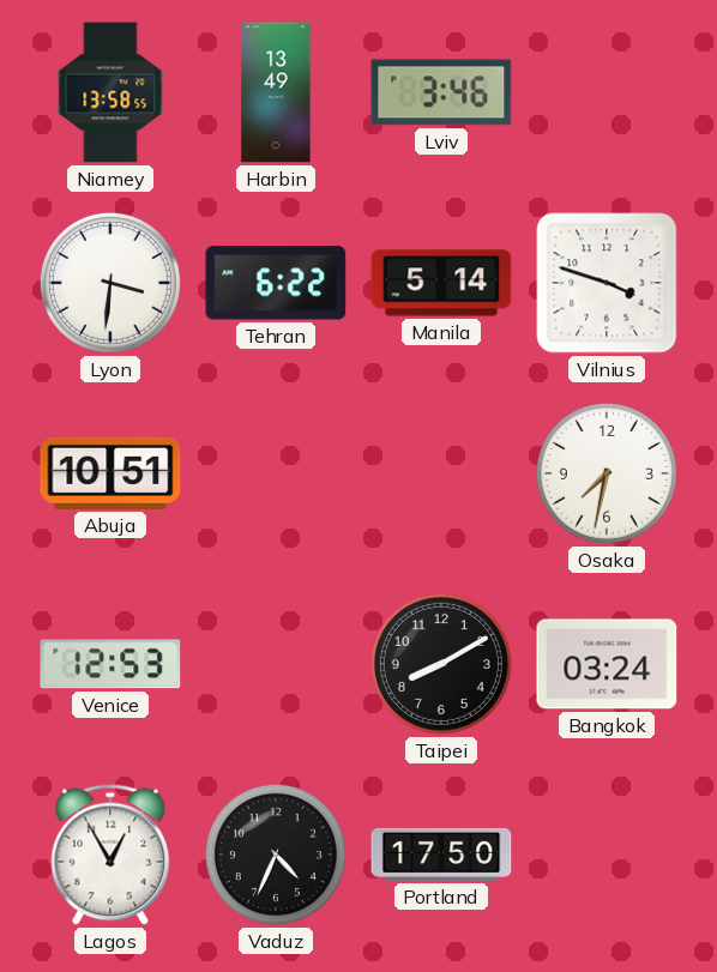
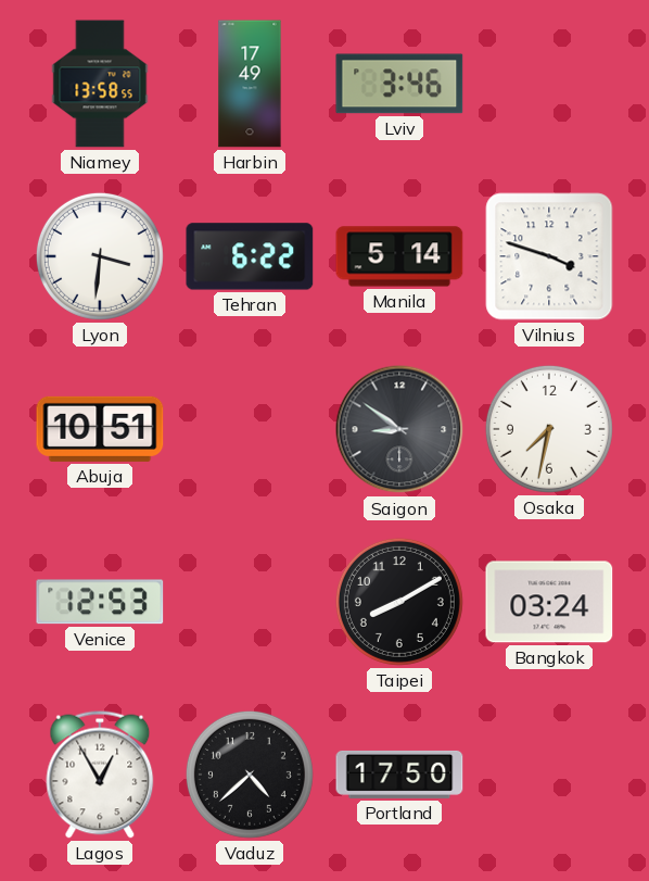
Harbin: 13:49 -> 17:49 (250, 84)
Saigon: none -> 8:51 (399, 429)
Vaduz: 4:34 -> 4:38 (250, 775)
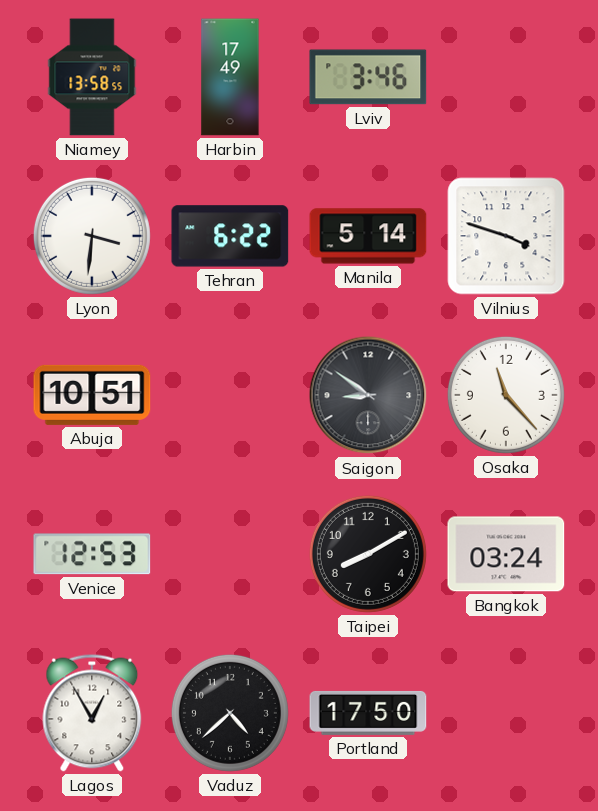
Osaka: 7:32 -> 11:23 (506, 395)
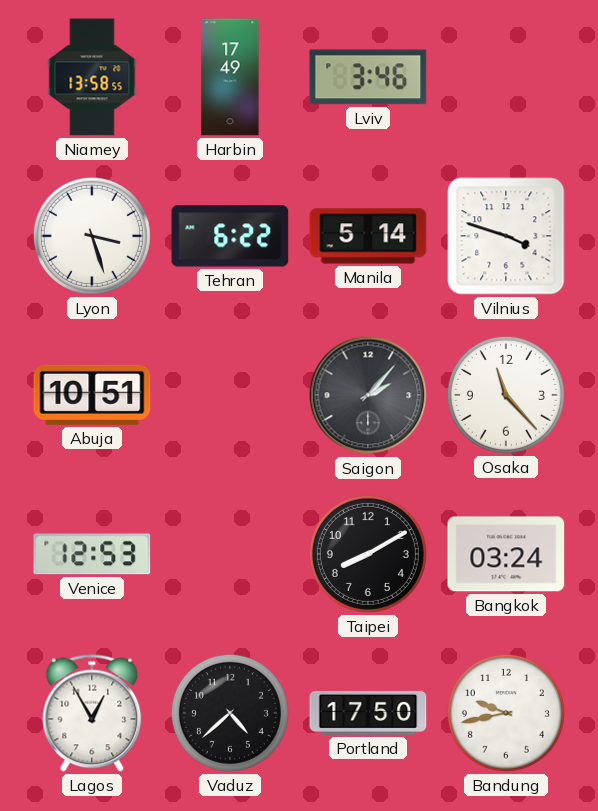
Lyon: 3:31 -> 3:27 (92, 236)
Saigon: 8:51 -> 2:07 (368, 395)
Bandung: none -> 9:43 (506, 713)
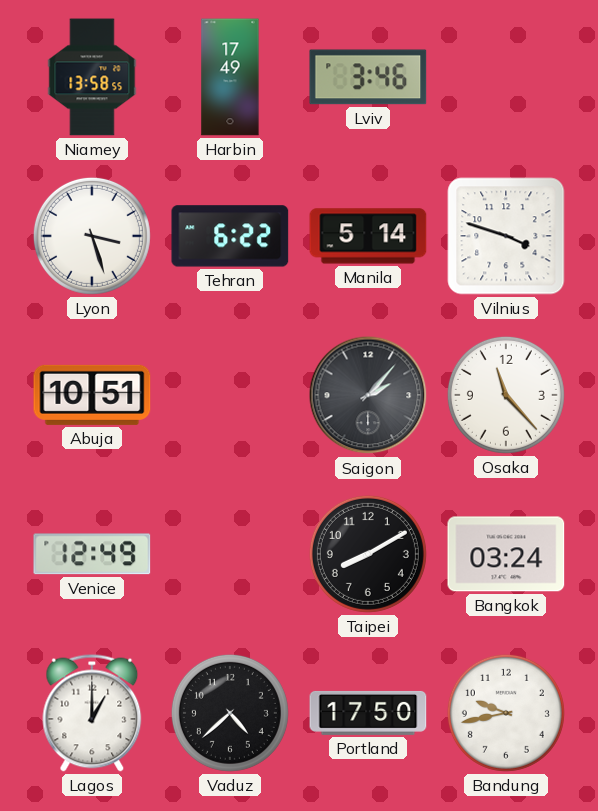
Venice: 12:53 -> 12:49 (92, 554)
Lagos: 12:55 -> 1:00 (92, 713)
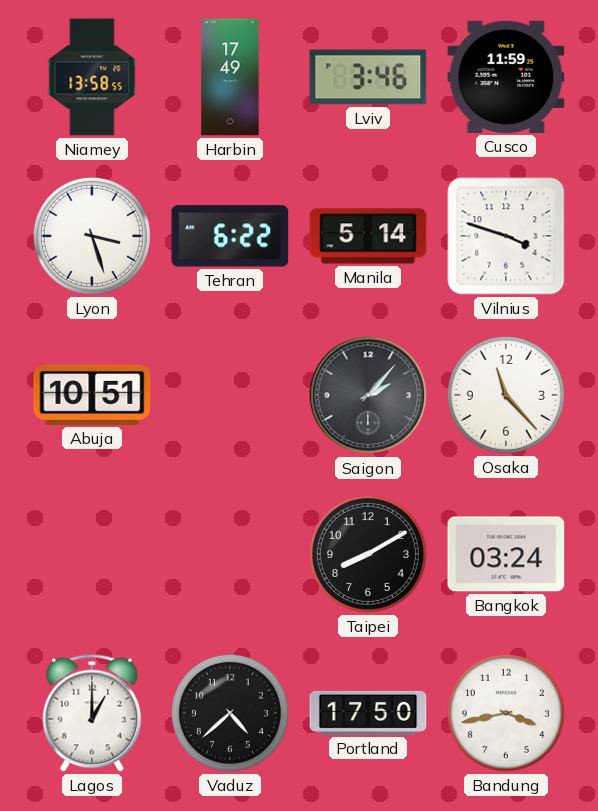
Cusco: none -> 11:59 (506, 77)
Venice: 12:49 -> none (92, 554)
Bandung: 9:43 -> 3:43 (506, 713)
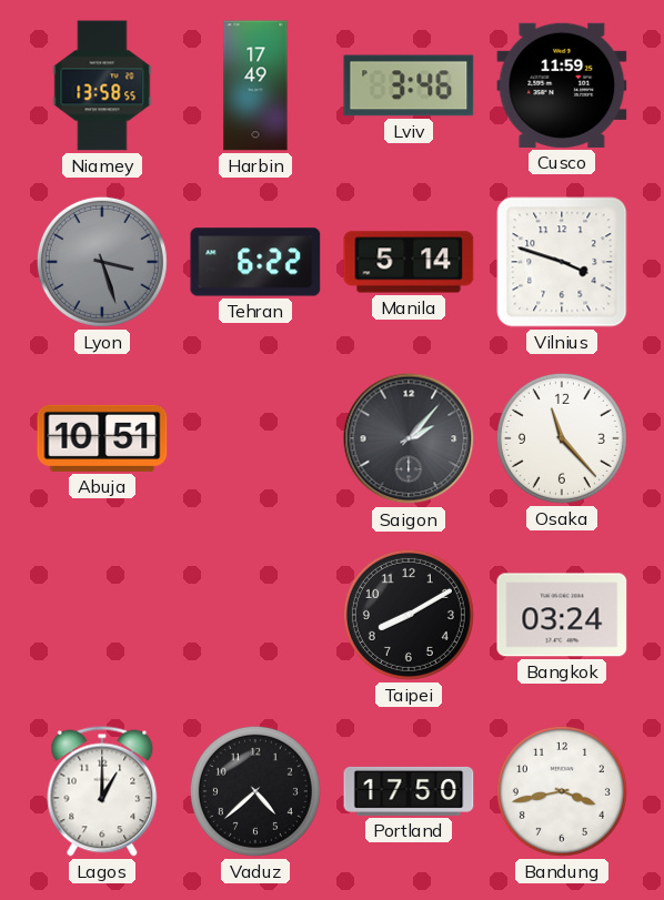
Lyon dial: white -> grey (102, 262)
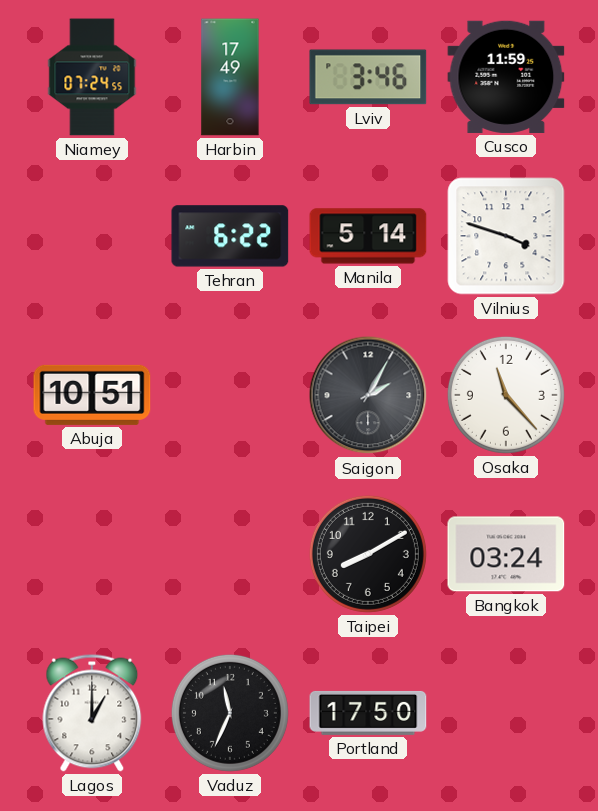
Niamey: 13:58 -> 07:24 (92, 77)
Lyon: 3:27 -> none (102, 262)
Saigon: 2:07 -> 2:05 (368, 395)
Vaduz: 4:38 -> 11:34 (230, 713)
Bandung: 3:43 -> none (562, 791)
